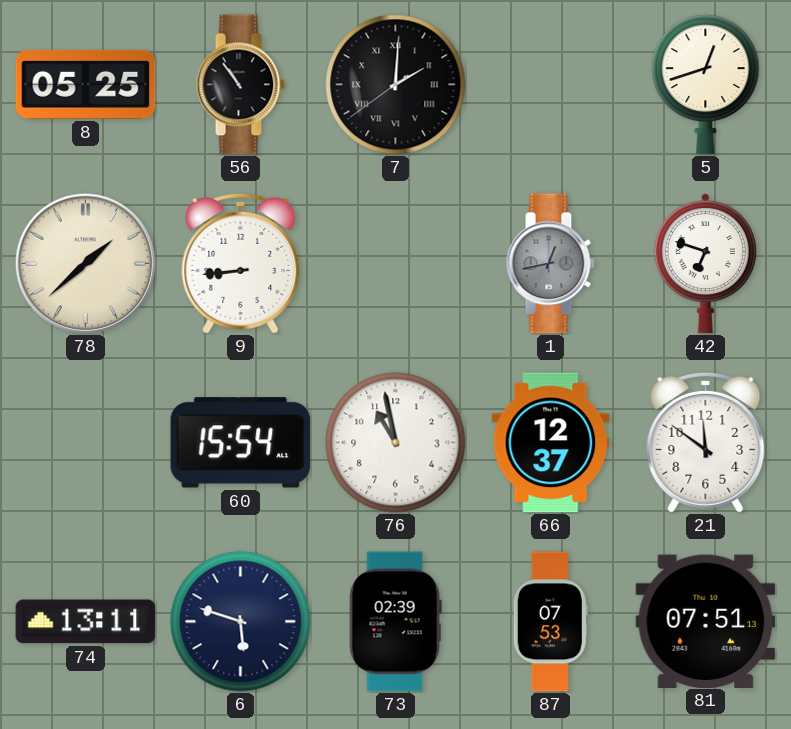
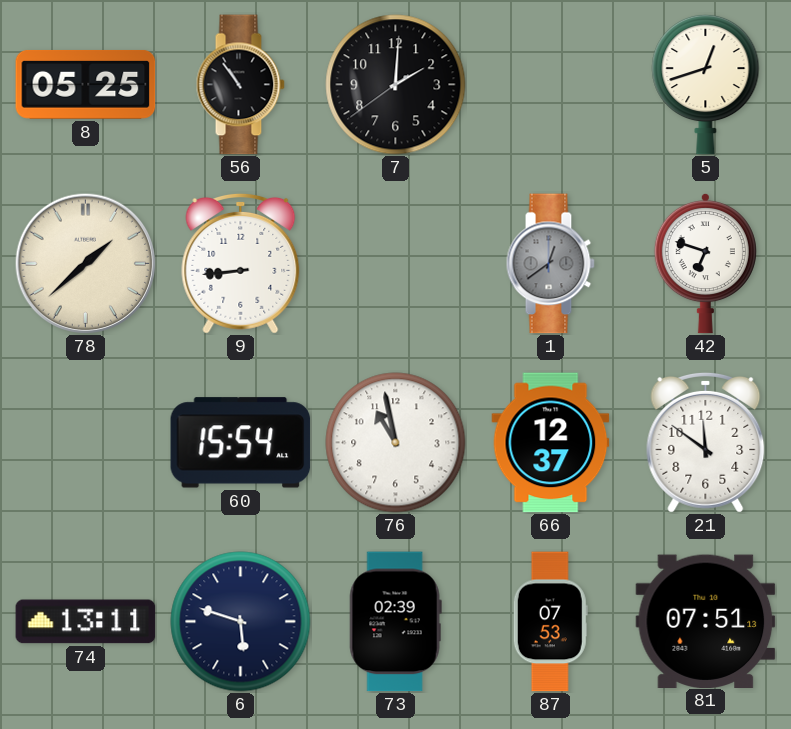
7 numerals: Roman -> Arabic (396, 85)
1: 12:43 -> 12:39 (550, 264)
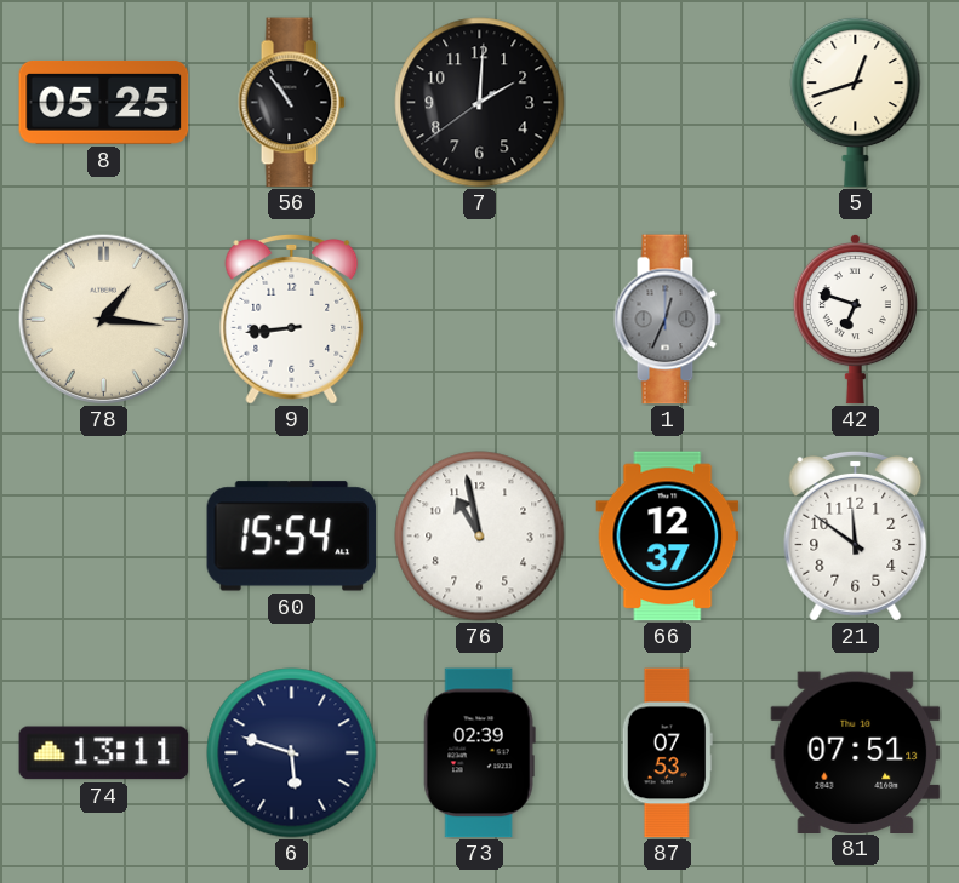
78: 1:38 -> 1:16 (103, 319)
1: 12:39 -> 12:34 (667, 320)
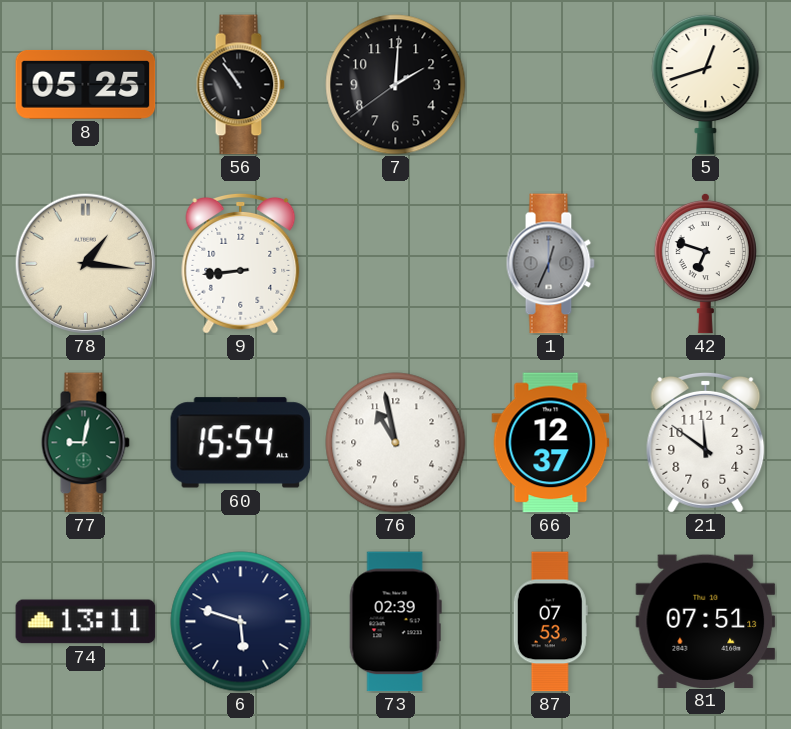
77: none -> 9:02 (85, 443)
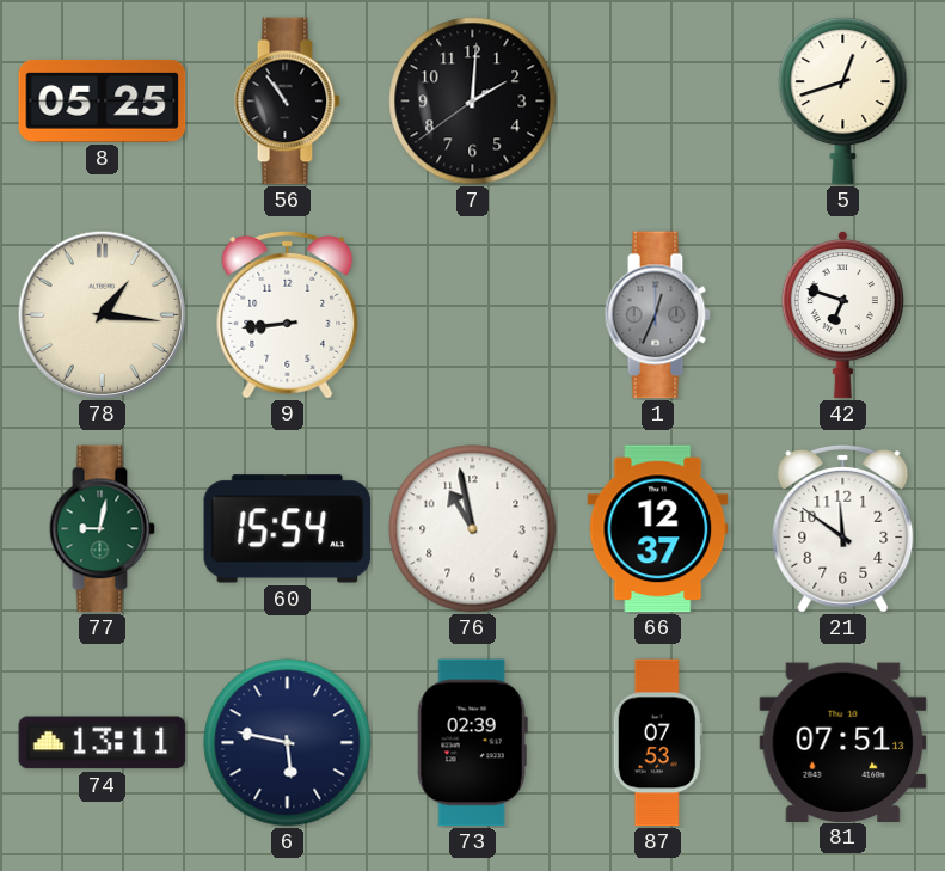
6: 5:48 -> 5:47 (288, 743)
